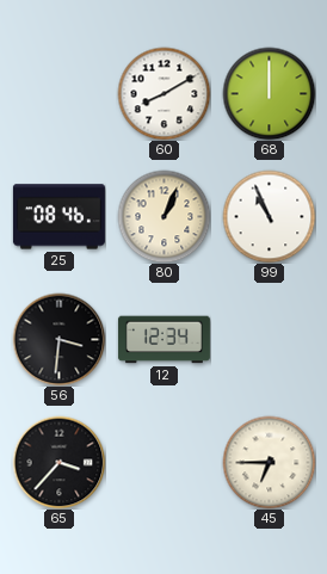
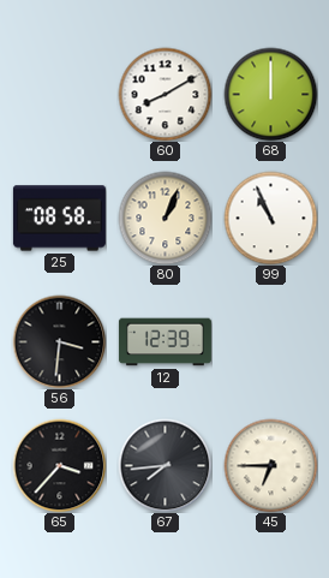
25: 08:46 -> 08:58 (59, 219)
12: 12:34 -> 12:39 (164, 342)
67: none -> 7:44 (164, 465)
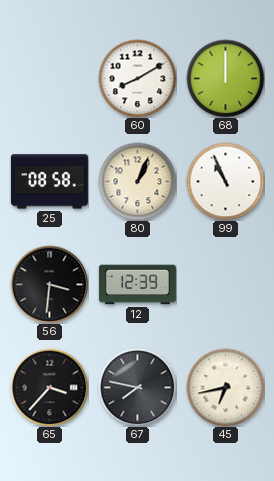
67: 7:44 -> 7:47 (137, 387)
45: 6:45 -> 6:43 (225, 387)
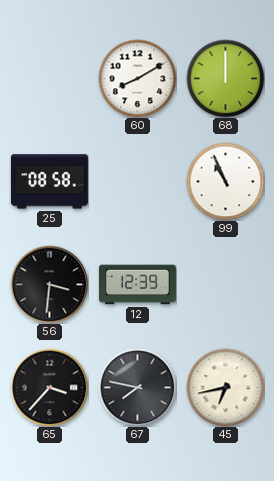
80: 1:04 -> none (137, 181)
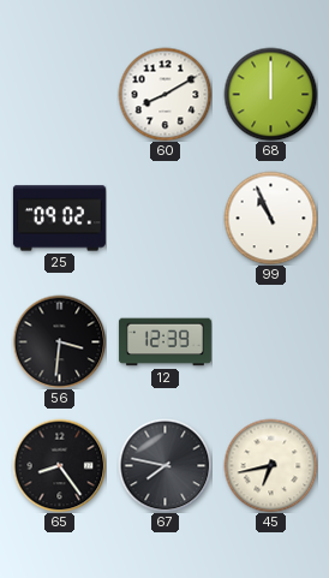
25: 08:58 -> 09:02 (59, 219)
65: 3:37 -> 8:24 (59, 465)
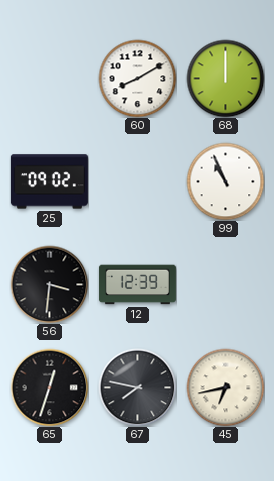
65: 8:24 -> 12:33 (49, 387)
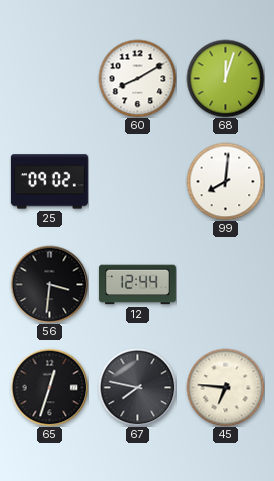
68: 12:00 -> 12:03 (225, 78)
99: 10:56 -> 8:01 (225, 181)
12: 12:39 -> 12:44 (137, 285)
45: 6:43 -> 6:46 (225, 387)
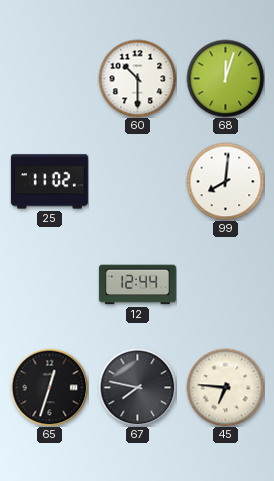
60: 8:10 -> 10:30 (137, 78)
25: 09:02 -> 11:02 (49, 182)
56: 3:31 -> none (49, 284)
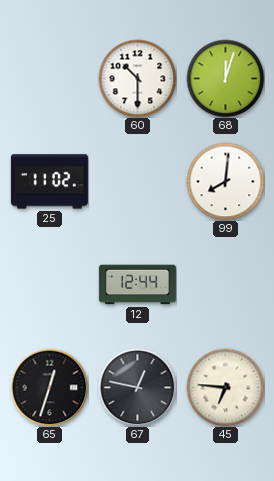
67: 7:47 -> 12:47 (137, 387)
